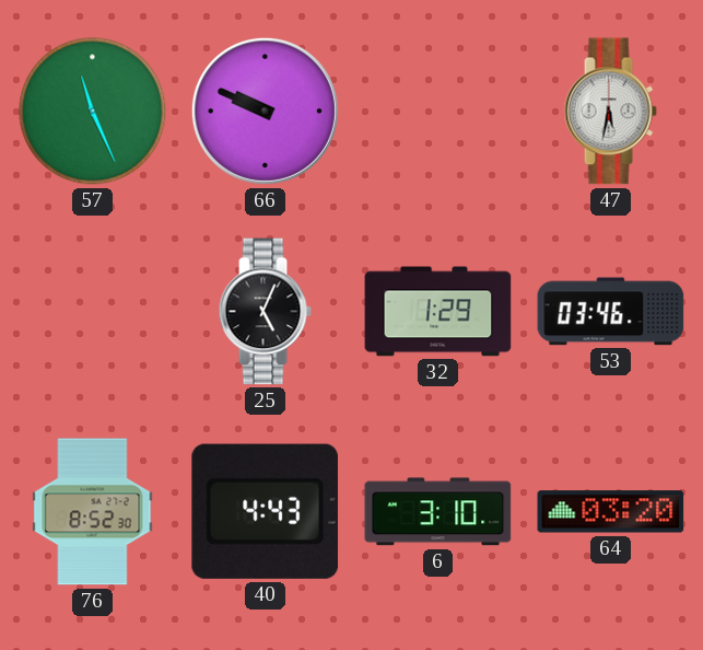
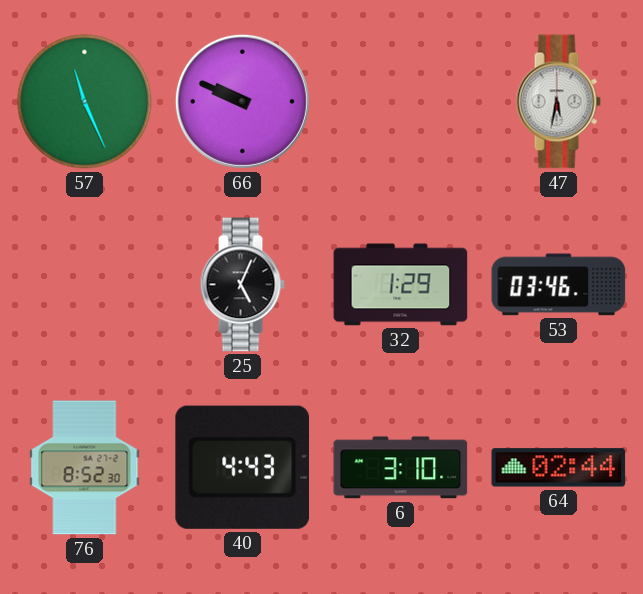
64: 03:20 -> 02:44 (559, 468)
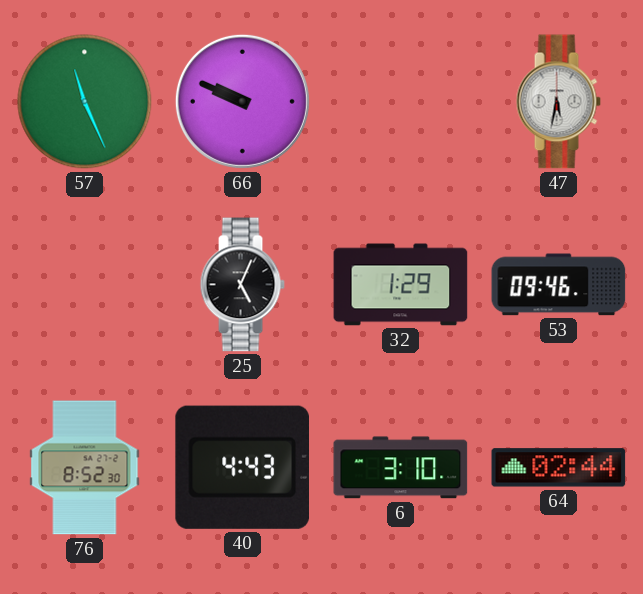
53: 03:46 -> 09:46 (559, 285)
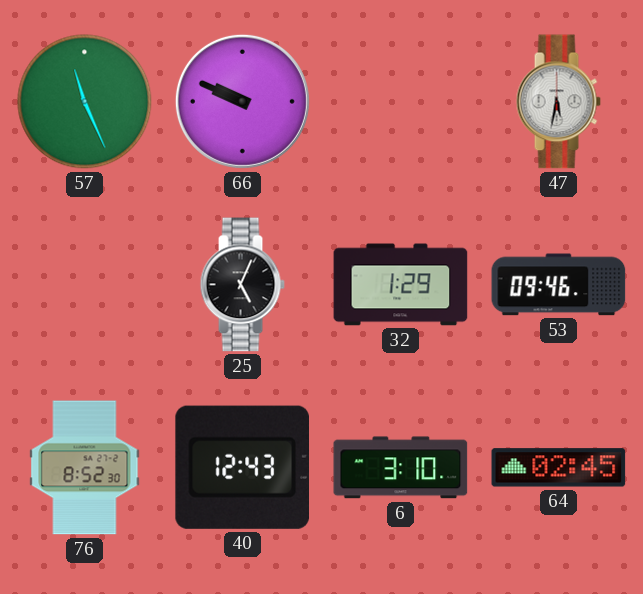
40: 4:43 -> 12:43 (242, 467)
64: 02:44 -> 02:45 (559, 468)
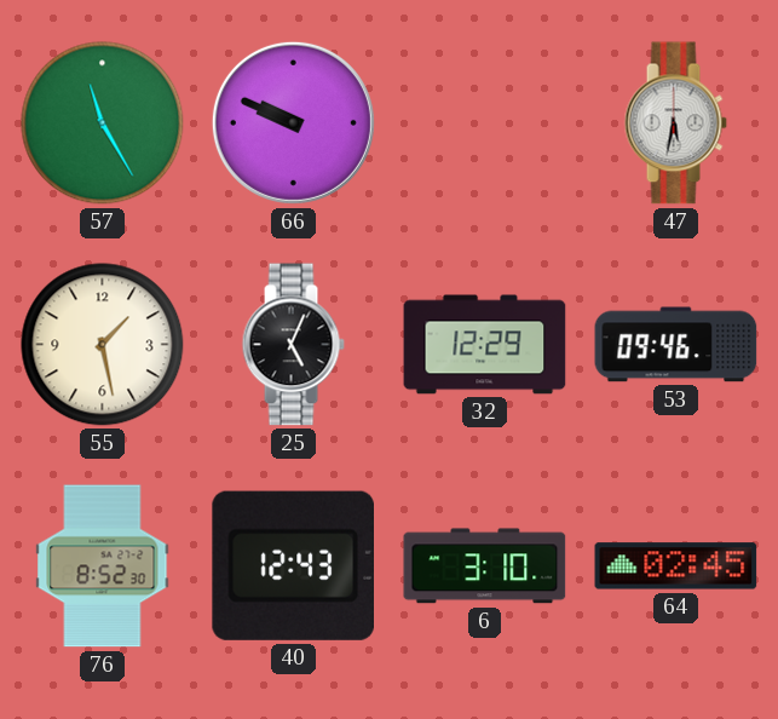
57: 11:26 -> 11:25 (103, 123)
55: none -> 1:28 (103, 345)
32: 1:29 -> 12:29 (485, 345)
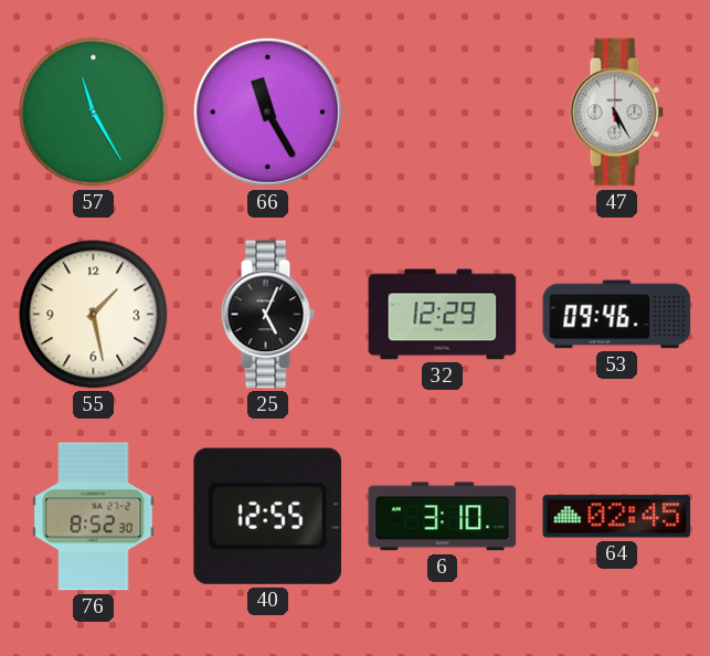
66: 9:49 -> 11:25 (267, 112)
47: 5:32 -> 5:25 (616, 113)
40: 12:43 -> 12:55 (267, 516)
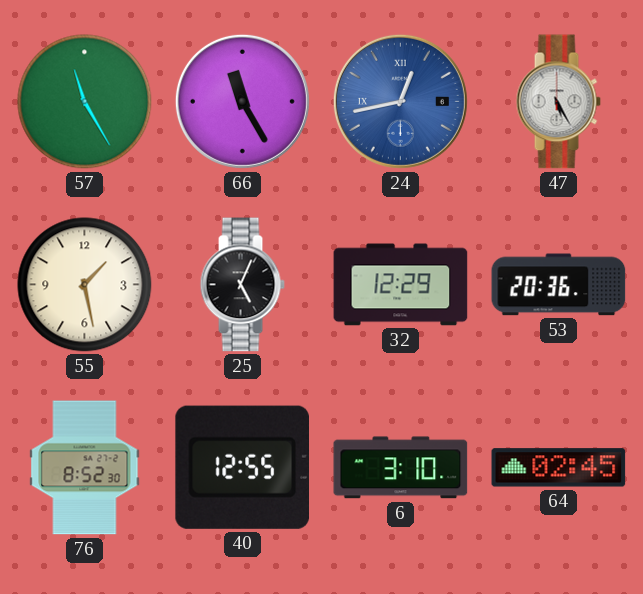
24: none -> 12:43 (400, 101)
53: 09:46 -> 20:36 (559, 285)
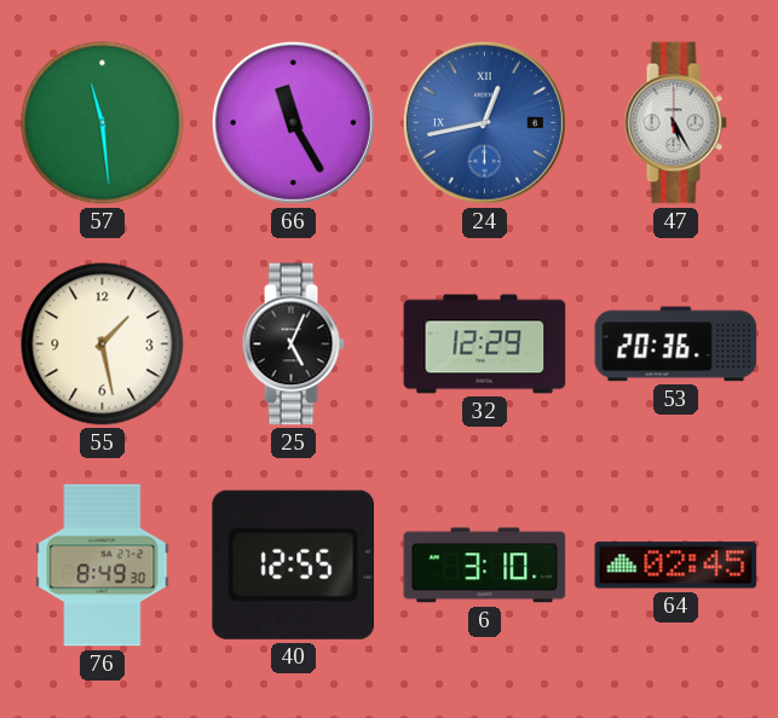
57: 11:25 -> 11:29 (103, 123)
76: 8:52 -> 8:49 (103, 566)
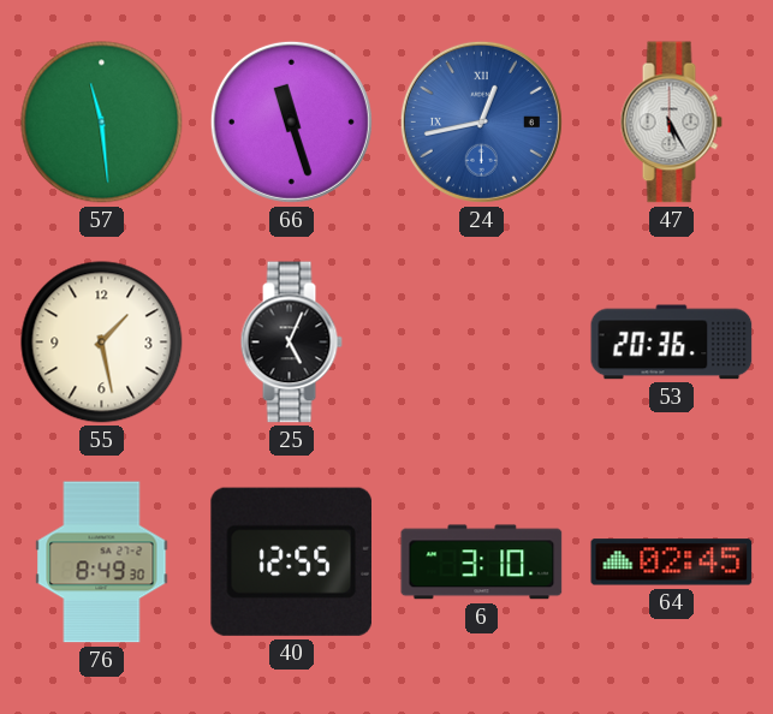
66: 11:25 -> 11:27 (291, 121)
32: 12:29 -> none (485, 344)
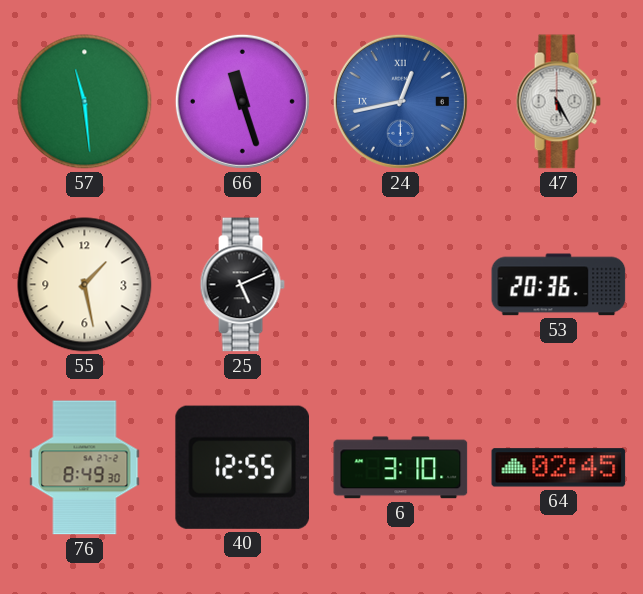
25: 5:04 -> 5:11 (242, 285)
